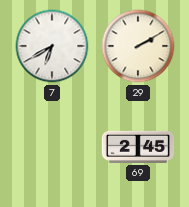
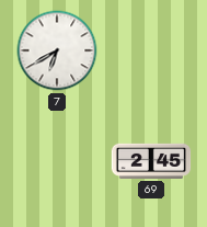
29: 2:10 -> none (138, 46)
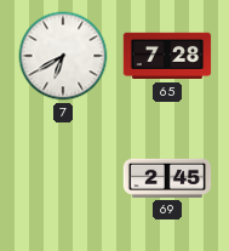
65: none -> 7:28 (167, 56)
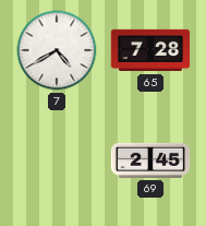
7: 6:40 -> 4:40 (57, 50)
